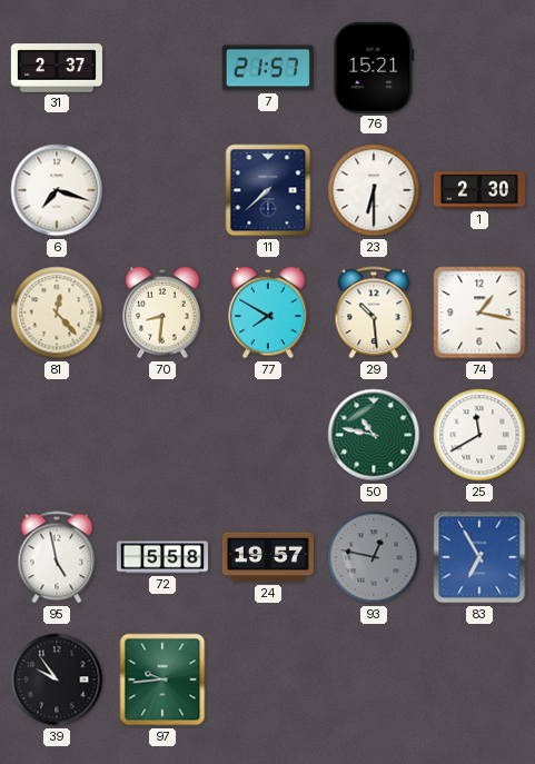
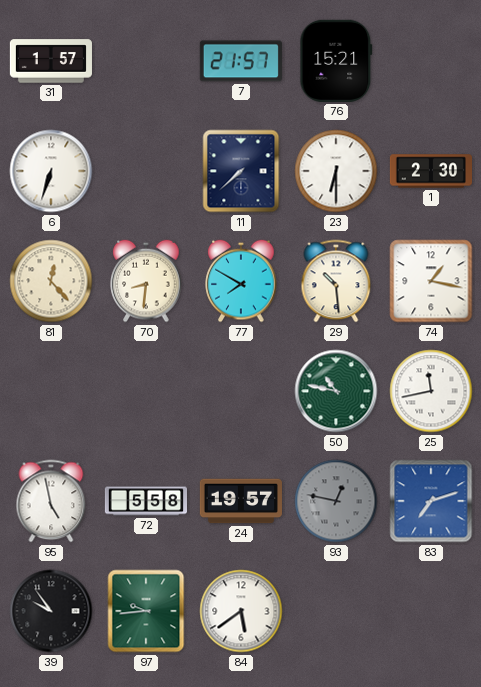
31: 2:37 -> 1:57 (51, 61)
6: 7:18 -> 6:33 (51, 171)
25: 11:40 -> 11:43 (431, 391)
83: 6:55 -> 7:12 (431, 501)
84: none -> 5:39 (241, 611)
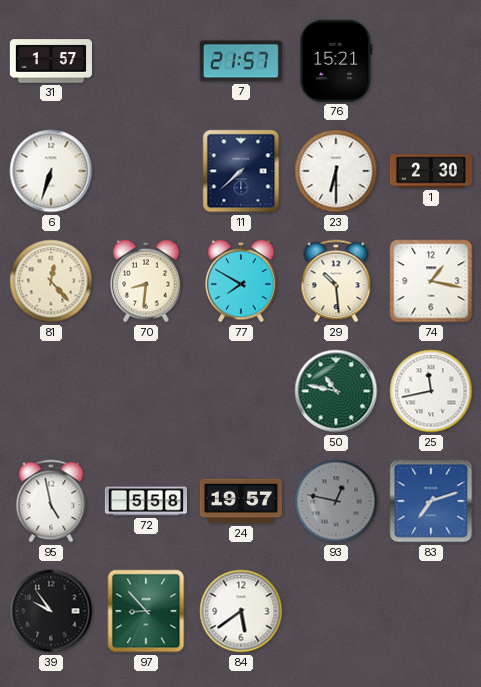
97: 9:44 -> 8:53 (146, 611)
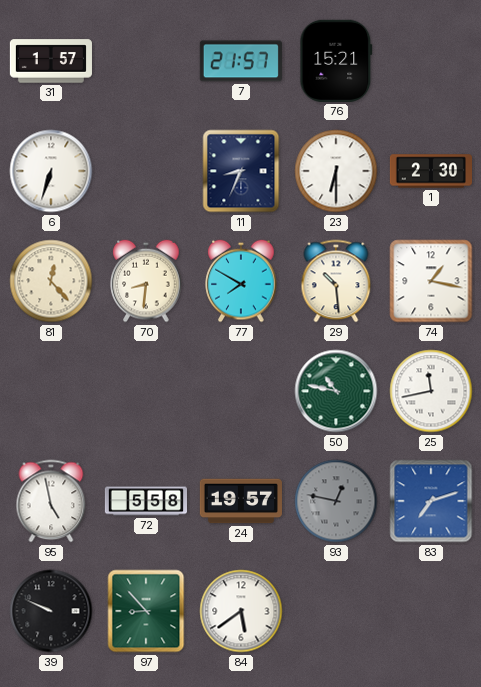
11: 7:38 -> 8:34 (241, 171)
39: 9:54 -> 9:49 (51, 611)
